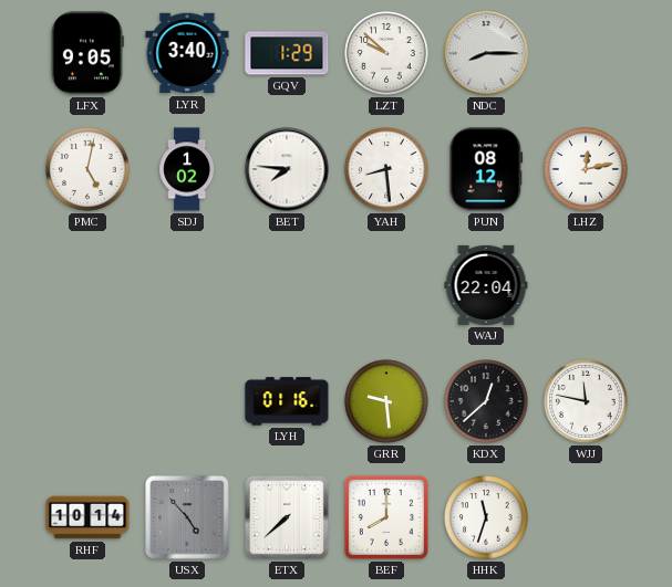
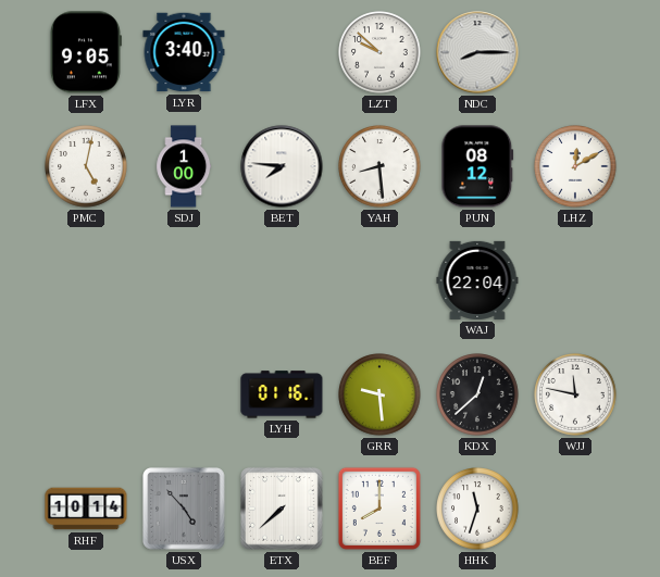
GQV: 1:29 -> none (287, 53)
SDJ: 1:02 -> 1:00 (184, 166)
LHZ: 12:13 -> 12:10 (575, 166)
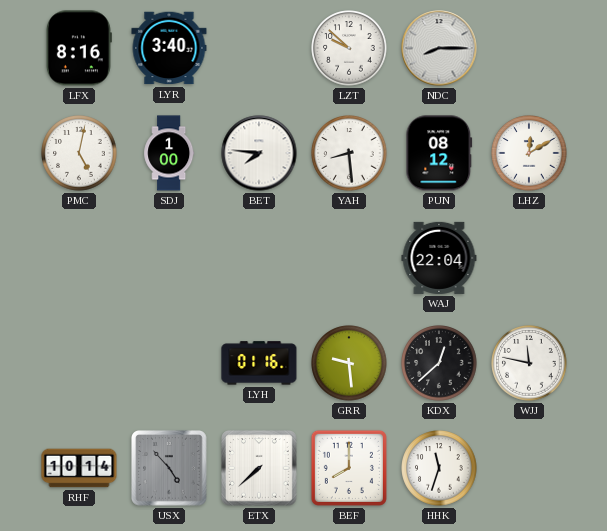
LFX: 9:05 -> 8:16 (79, 48)
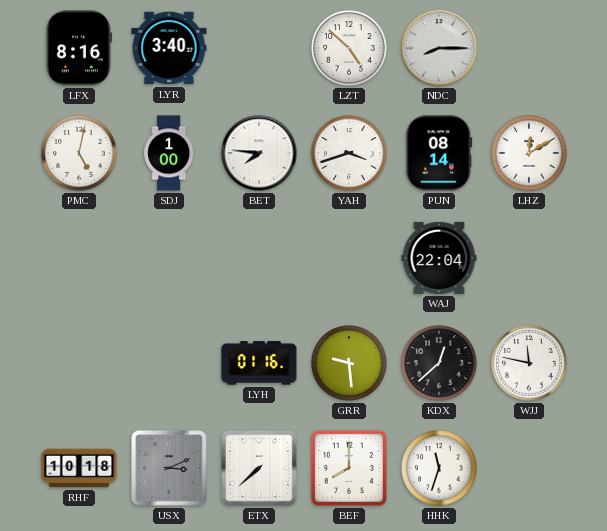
LZT: 9:52 -> 4:52 (349, 48)
YAH: 8:29 -> 3:42 (349, 153)
PUN: 08:12 -> 08:14 (439, 153)
RHF: 10:14 -> 10:18 (79, 468)
USX: 4:53 -> 3:11 (170, 469)
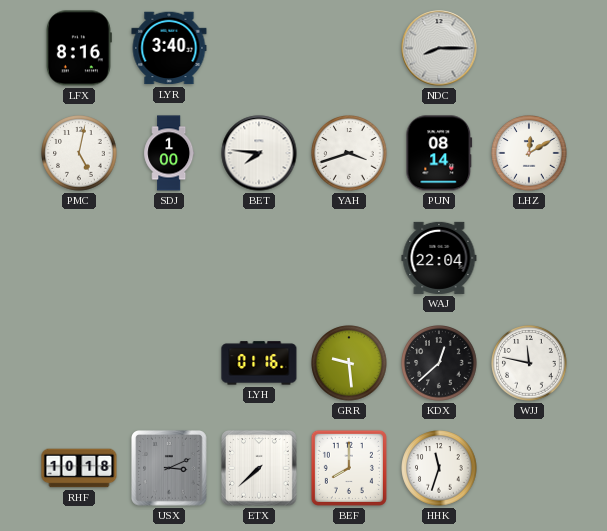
LZT: 4:52 -> none (349, 48)
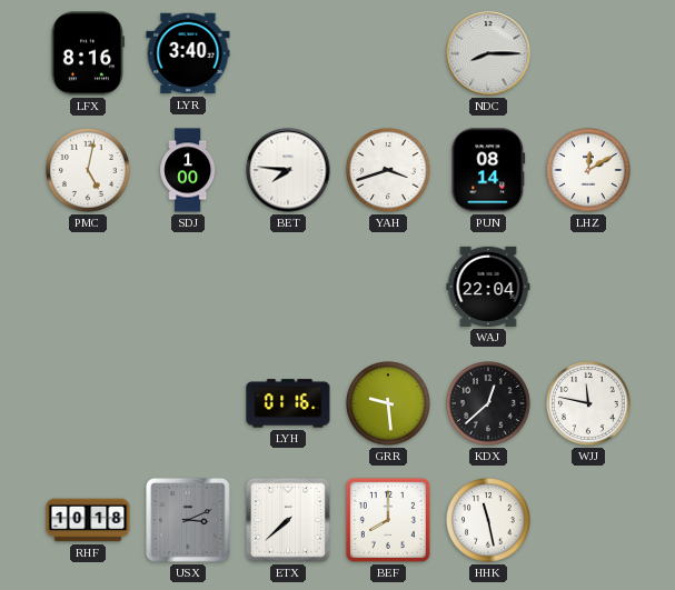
HHK: 11:33 -> 11:28 (488, 520)
